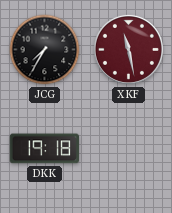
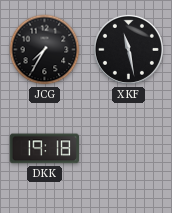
XKF dial: burgundy -> black (128, 49)
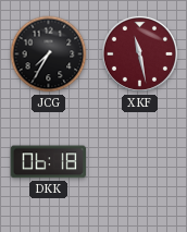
XKF dial: black -> burgundy (139, 53)
DKK: 19:18 -> 06:18 (48, 162)
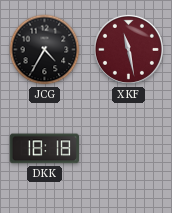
JCG: 7:35 -> 4:35 (45, 50)
DKK: 06:18 -> 18:18 (44, 149)
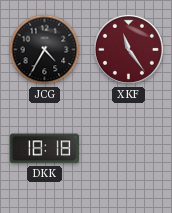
XKF: 11:28 -> 11:24 (128, 49)
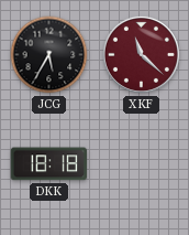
JCG: 4:35 -> 5:35 (49, 55)
XKF: 11:24 -> 11:22 (141, 54)
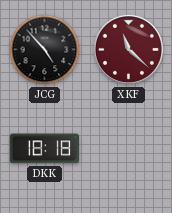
JCG: 5:35 -> 4:53 (45, 50)
